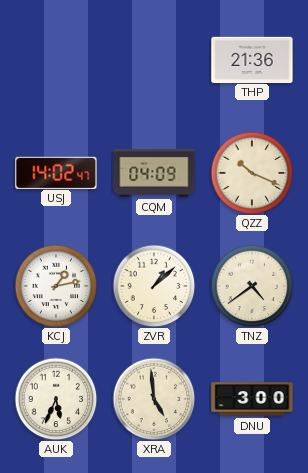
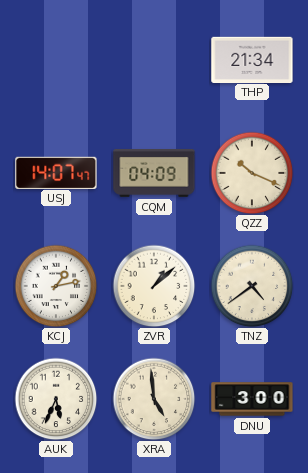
THP: 21:36 -> 21:34 (252, 59)
USJ: 14:02 -> 14:07 (56, 172)
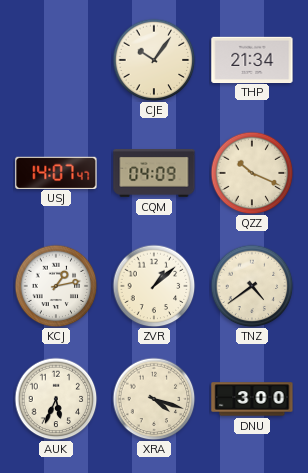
CJE: none -> 10:06 (154, 60)
XRA: 4:59 -> 4:18 (154, 399)
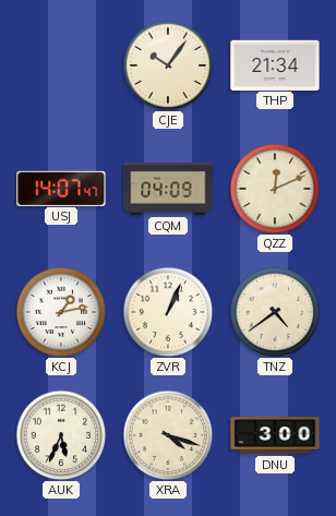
QZZ: 10:19 -> 12:11 (275, 189)
ZVR: 1:08 -> 1:04 (168, 312)
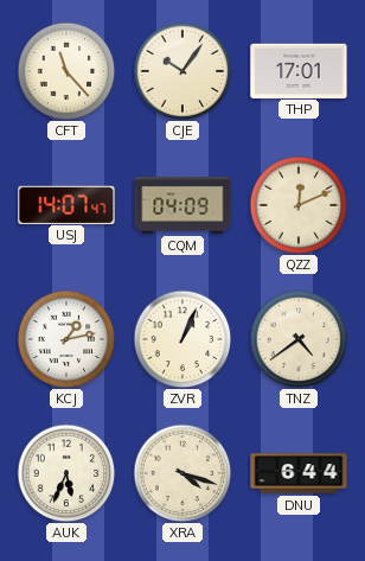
CFT: none -> 11:23 (66, 71)
THP: 21:34 -> 17:01 (299, 70)
DNU: 3:00 -> 6:44 (299, 473)
